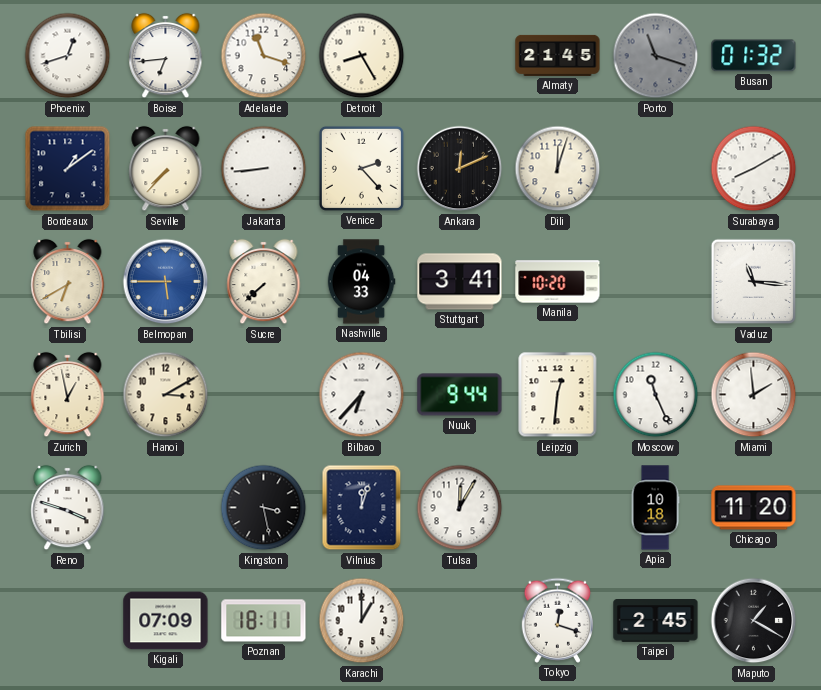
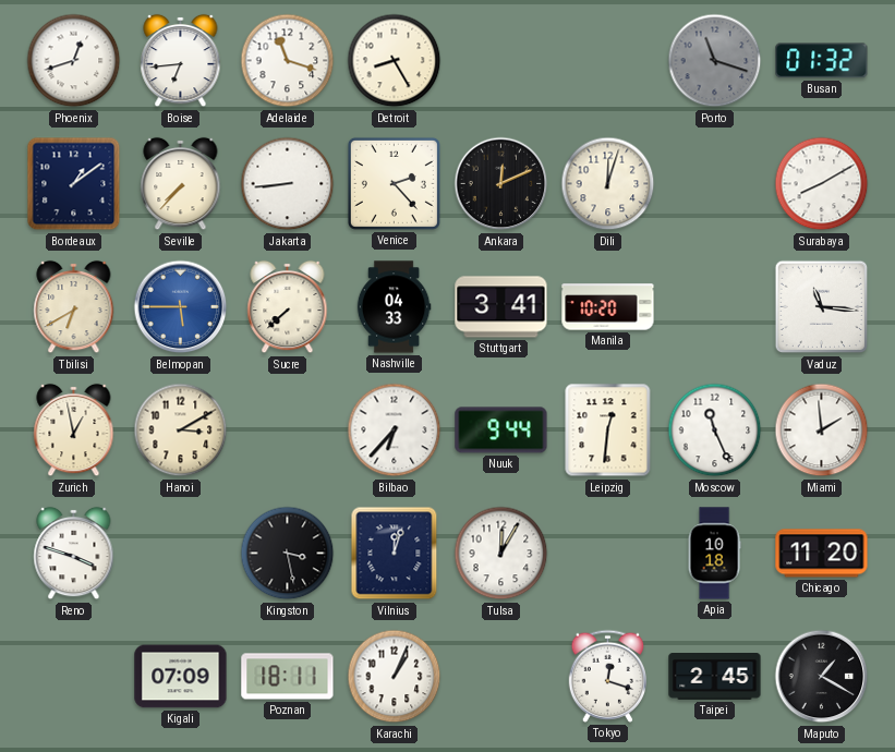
Almaty: 21:45 -> none (558, 55)
Karachi: 1:00 -> 1:04 (395, 677)
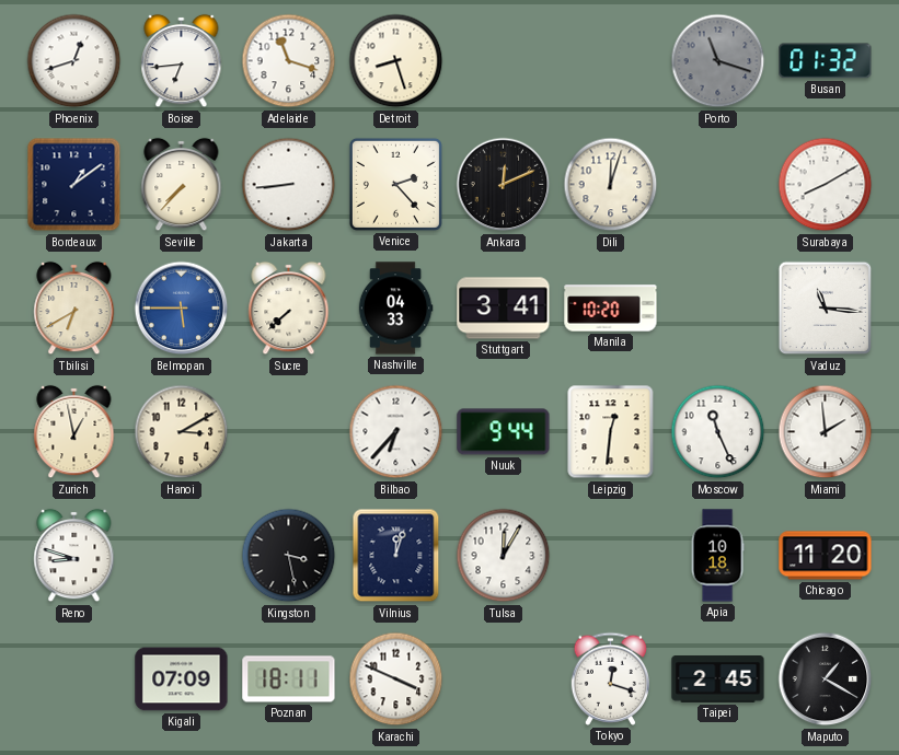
Detroit: 8:25 -> 8:27 (396, 61)
Reno: 3:48 -> 8:48 (74, 556)
Karachi: 1:04 -> 3:49 (396, 679)
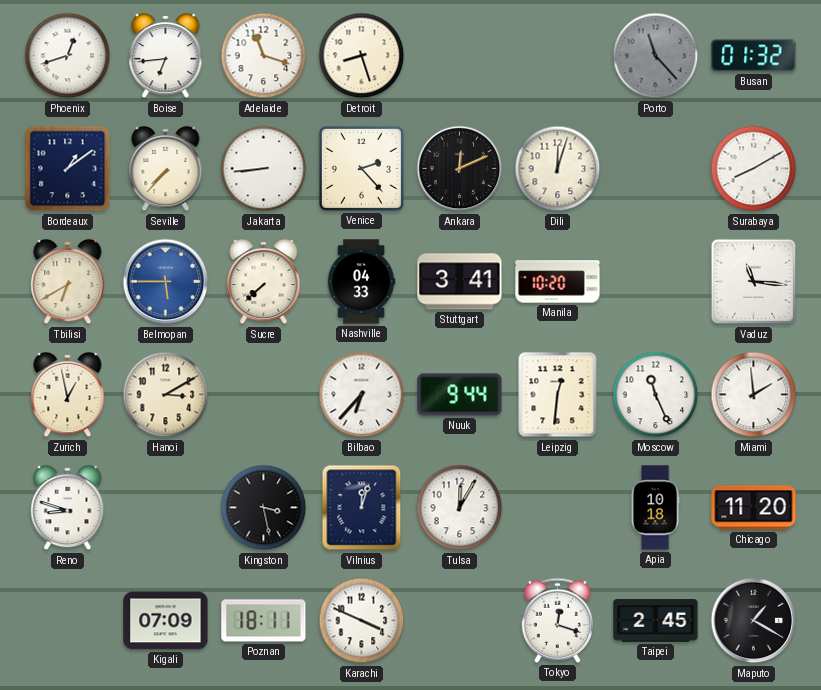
Porto: 11:18 -> 11:23 (656, 56)
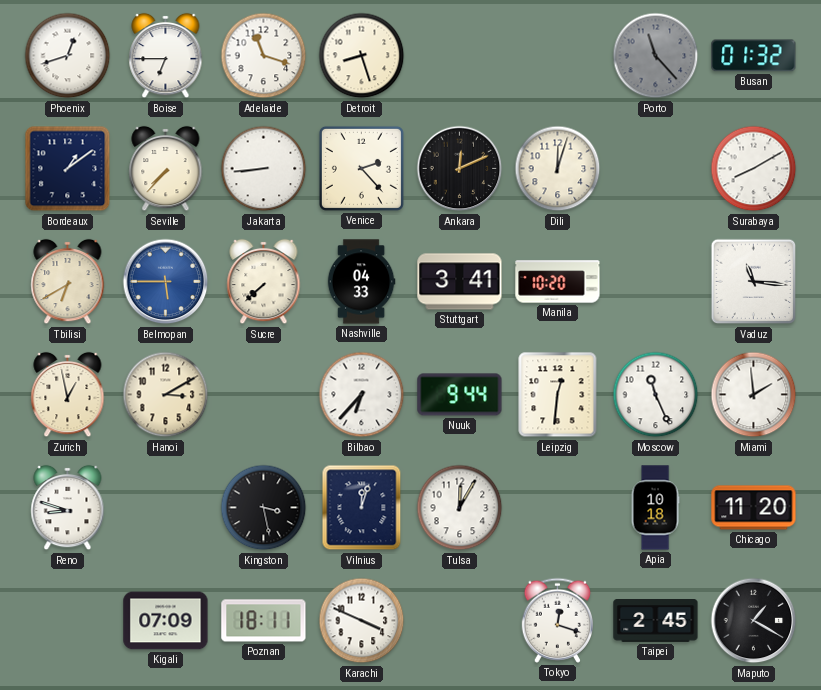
Boise: 6:44 -> 6:45 (166, 56)
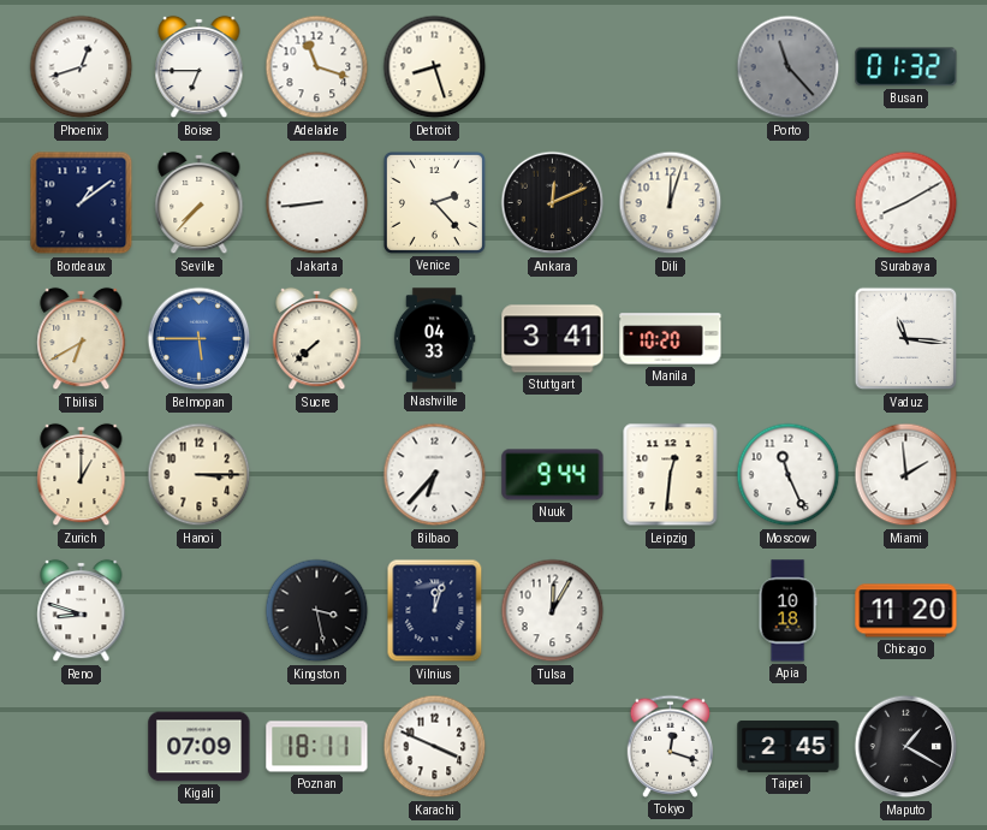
Zurich: 12:58 -> 1:00 (82, 475)
Hanoi: 3:10 -> 3:15 (200, 475)
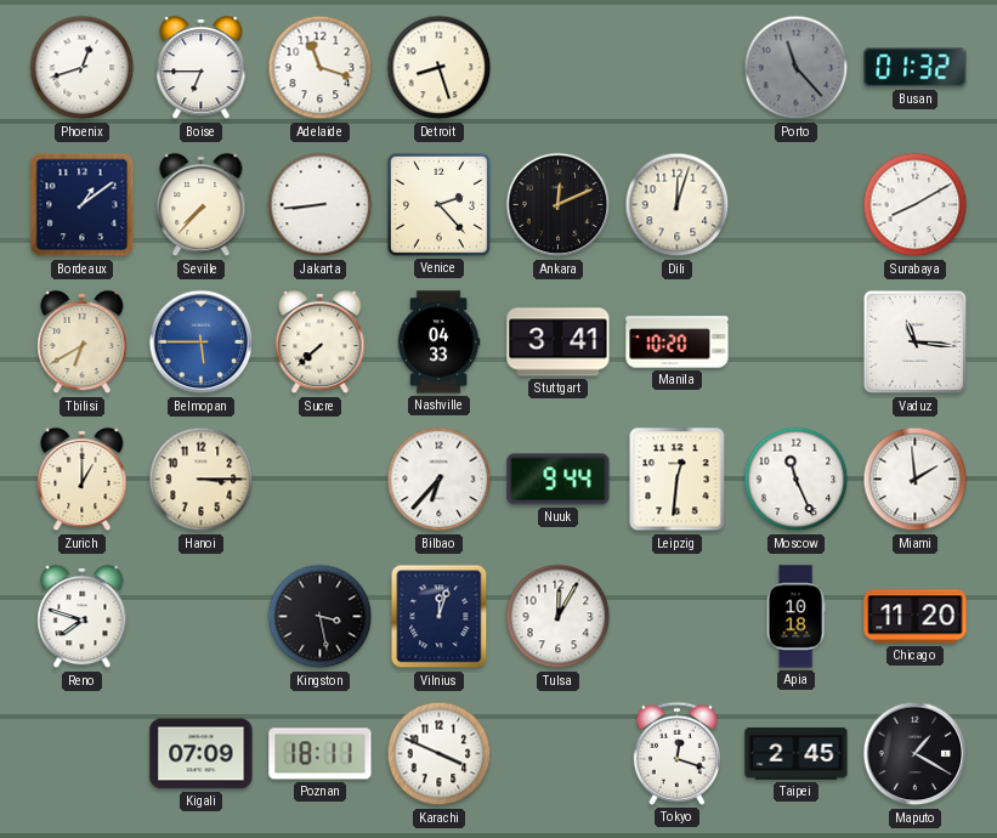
Reno: 8:48 -> 7:48 (83, 617)
